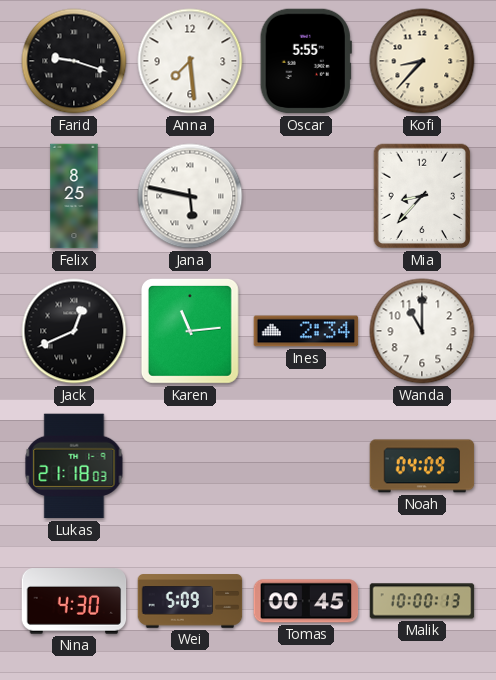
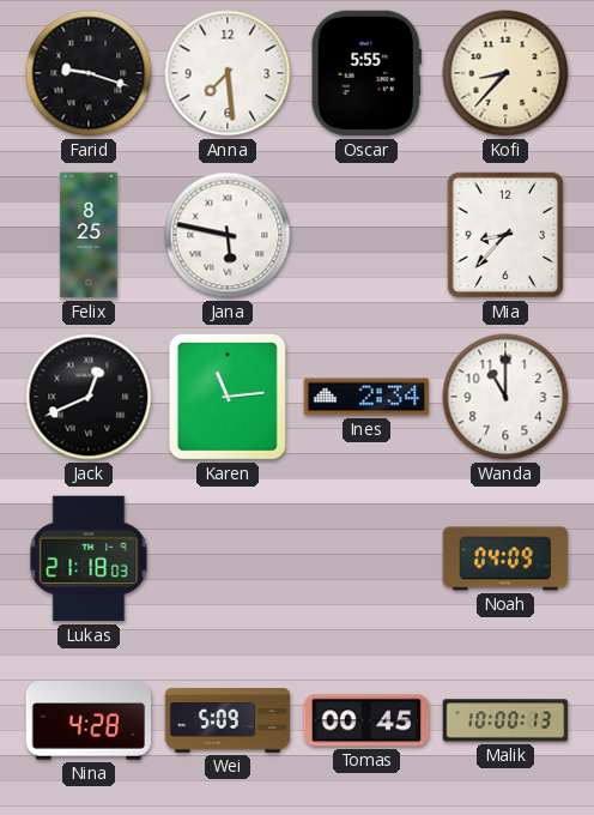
Nina: 4:30 -> 4:28 (89, 720)
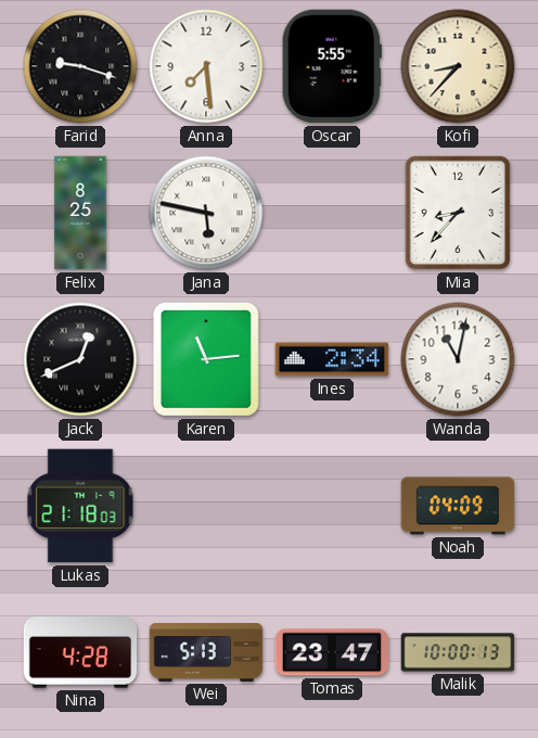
Wanda: 11:00 -> 11:02 (458, 359)
Wei: 5:09 -> 5:13 (206, 652)
Tomas: 00:45 -> 23:47 (332, 652)
